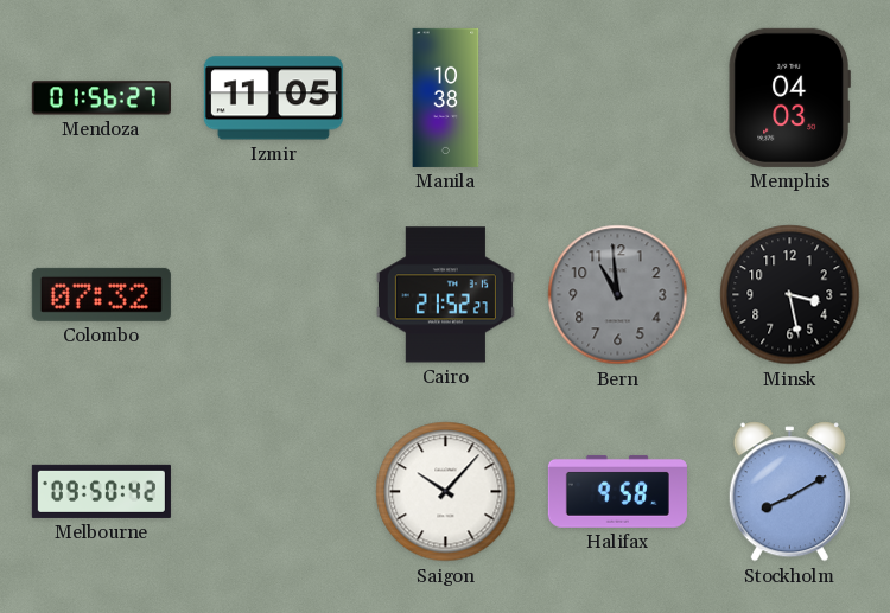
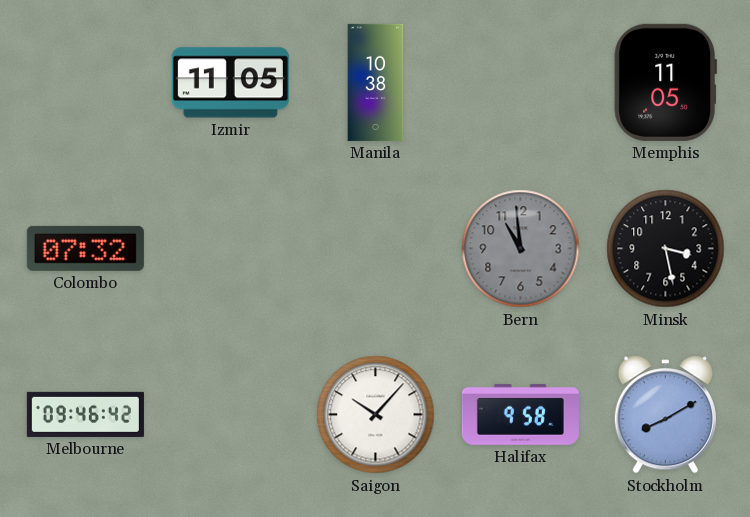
Mendoza: 01:56 -> none (101, 98)
Memphis: 04:03 -> 11:05 (665, 82)
Cairo: 21:52 -> none (445, 295)
Melbourne: 09:50 -> 09:46 (85, 414)
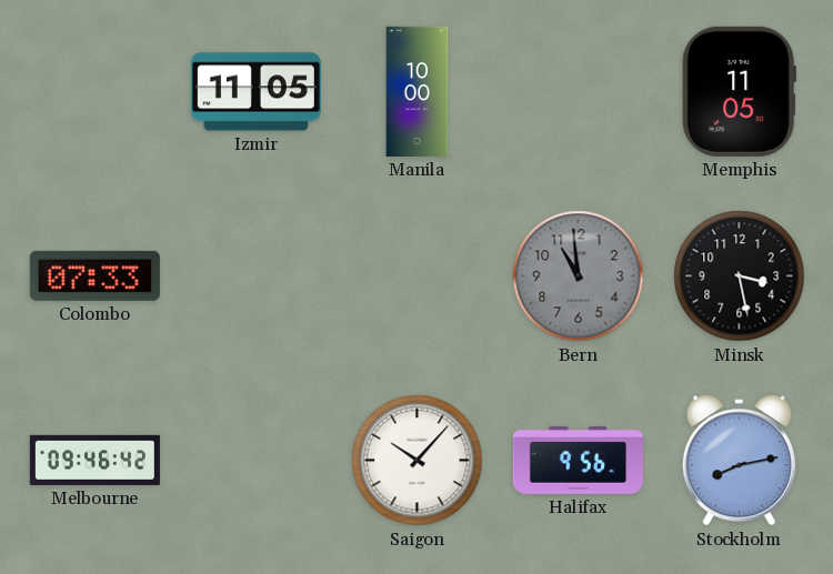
Manila: 10:38 -> 10:00 (418, 91)
Colombo: 07:32 -> 07:33 (94, 275)
Halifax: 9:58 -> 9:56 (578, 460)
Stockholm: 8:10 -> 8:13 (739, 461)
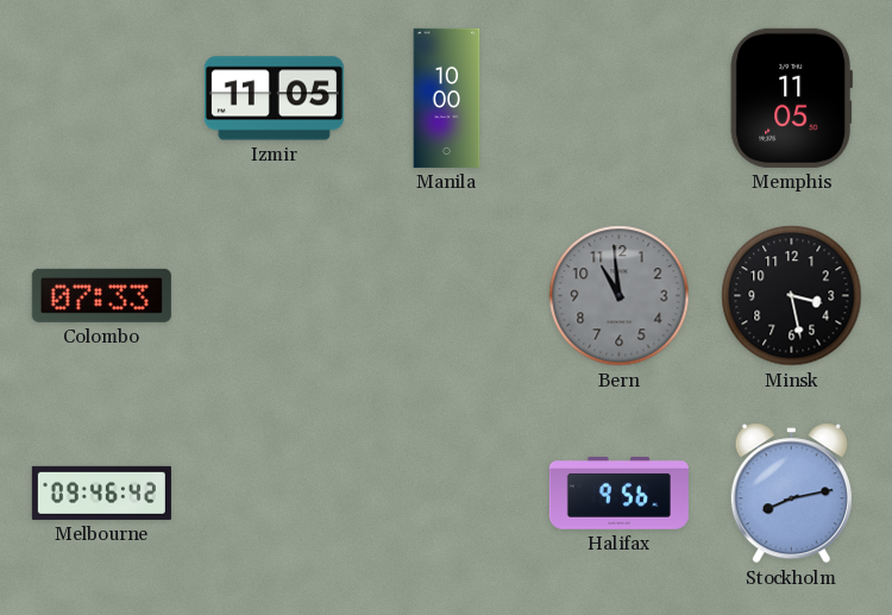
Saigon: 10:07 -> none (418, 461)
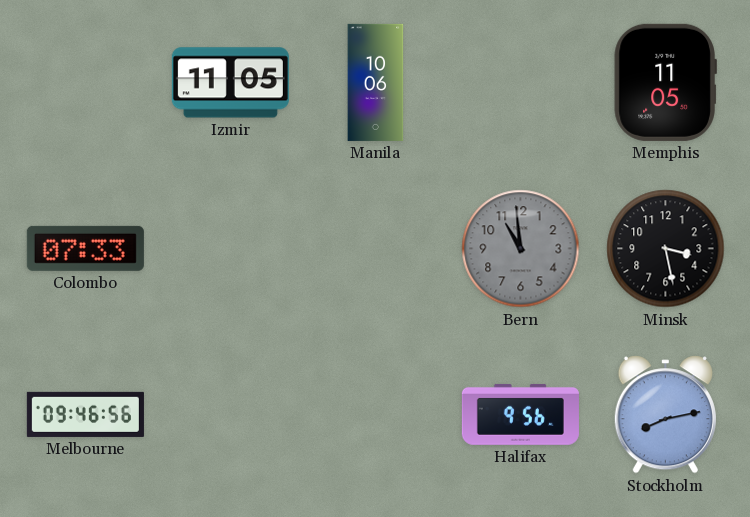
Manila: 10:00 -> 10:06 (376, 82)
Melbourne: 09:46:42 -> 09:46:56 (85, 414)
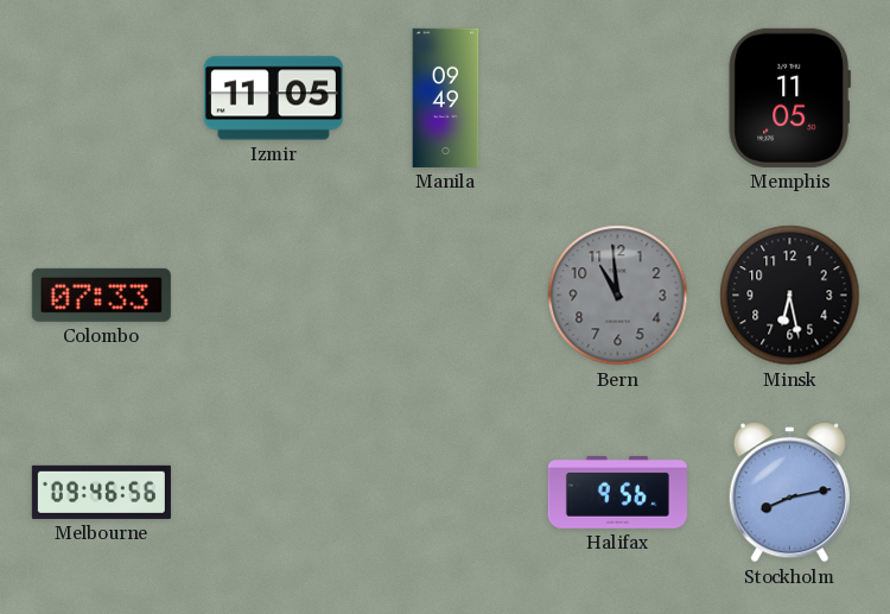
Manila: 10:06 -> 09:49 (446, 97)
Minsk: 3:28 -> 6:28 (790, 296)
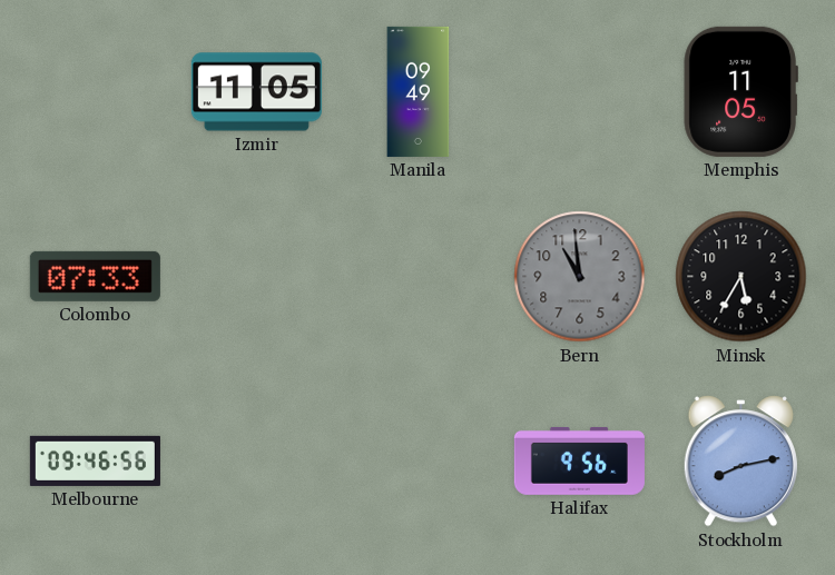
Minsk: 6:28 -> 5:35 (741, 277)
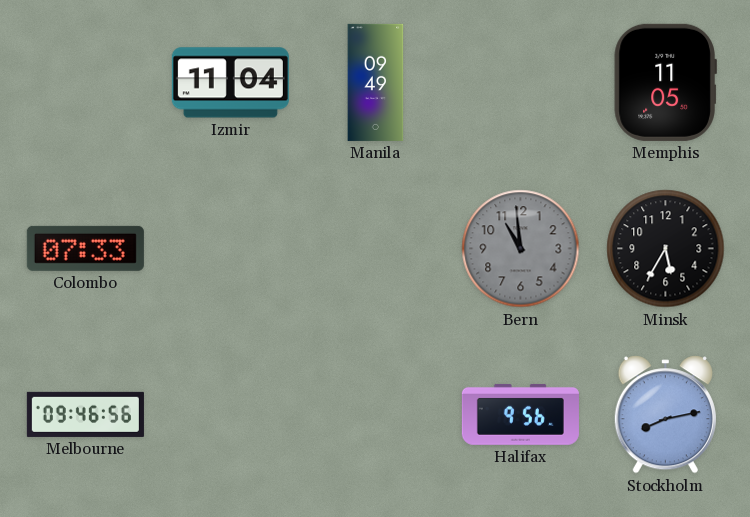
Izmir: 11:05 -> 11:04 (230, 83)
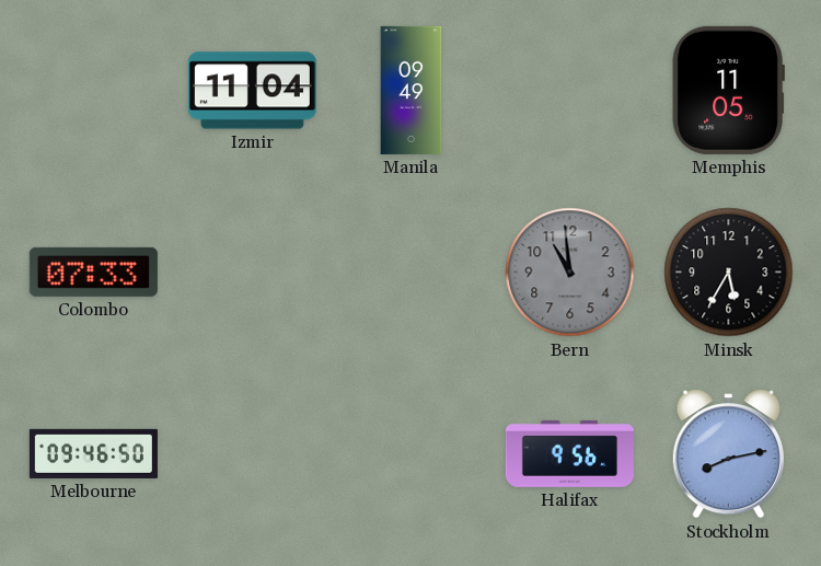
Melbourne: 09:46:56 -> 09:46:50 (93, 453)
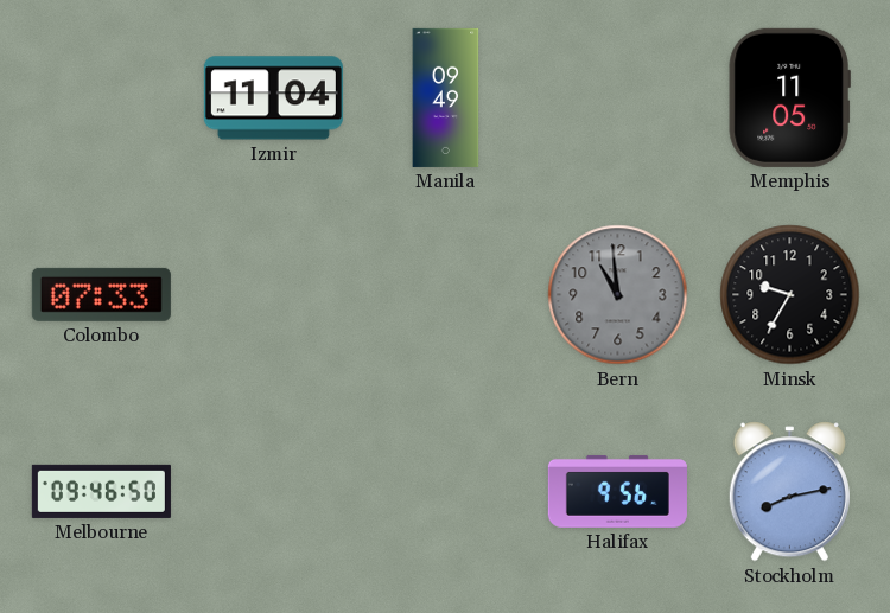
Minsk: 5:35 -> 9:35 (790, 295)
